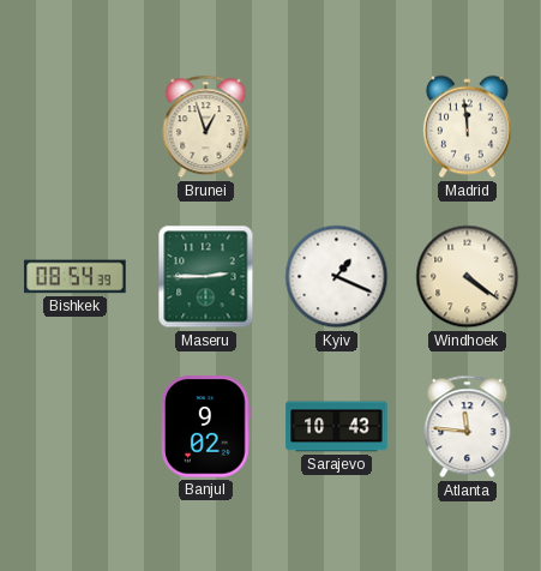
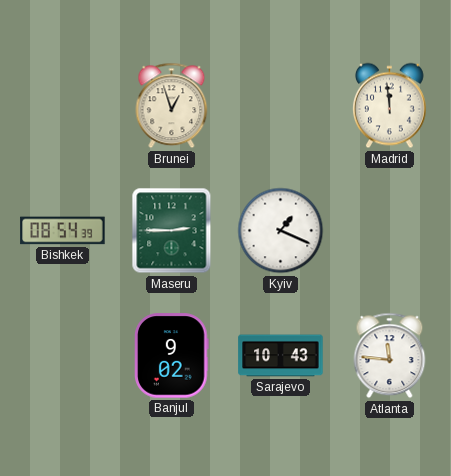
Windhoek: 4:21 -> none (468, 277)
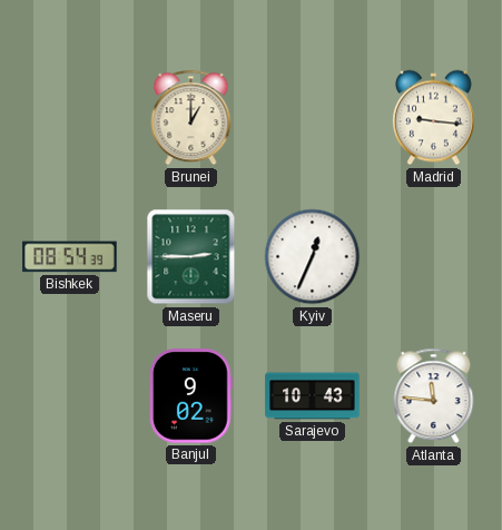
Brunei: 12:57 -> 1:00 (191, 118)
Madrid: 11:59 -> 9:16 (433, 118)
Kyiv: 1:19 -> 12:34 (313, 257)
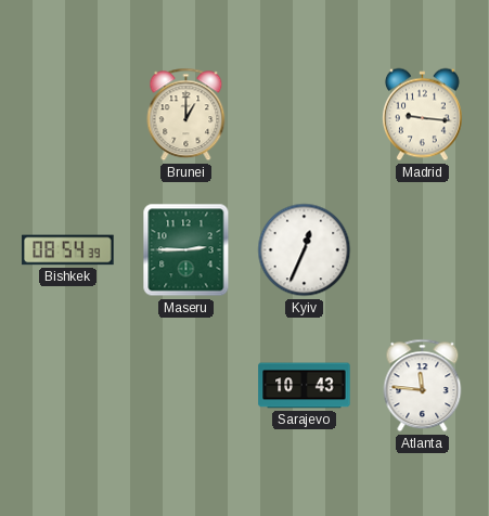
Banjul: 9:02 -> none (191, 396)
